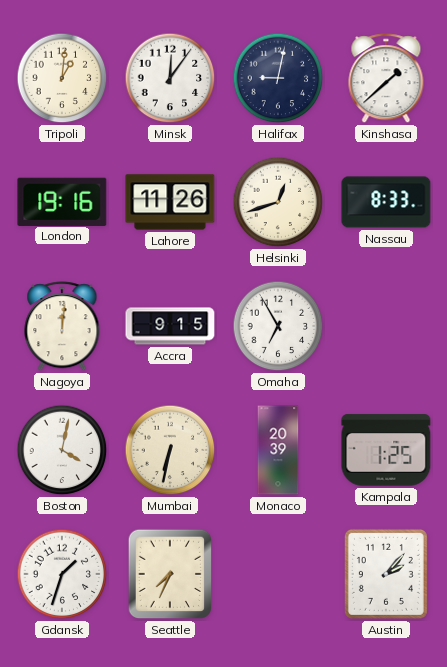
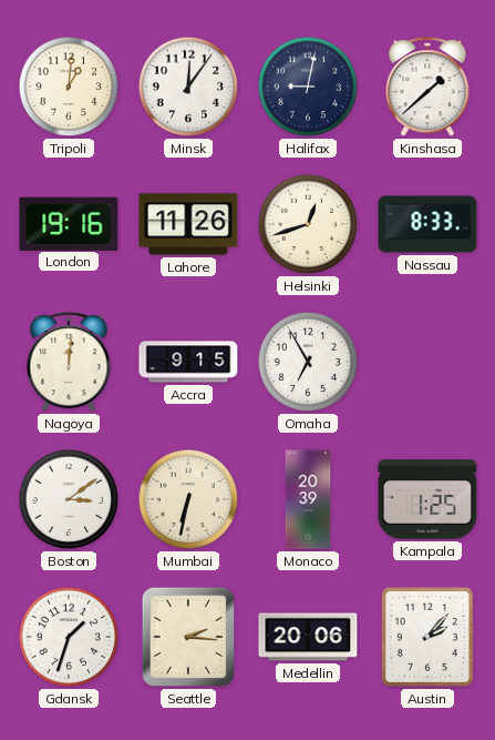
Boston: 4:02 -> 3:09 (69, 499)
Seattle: 7:34 -> 2:16 (188, 637)
Medellin: none -> 20:06 (308, 637)
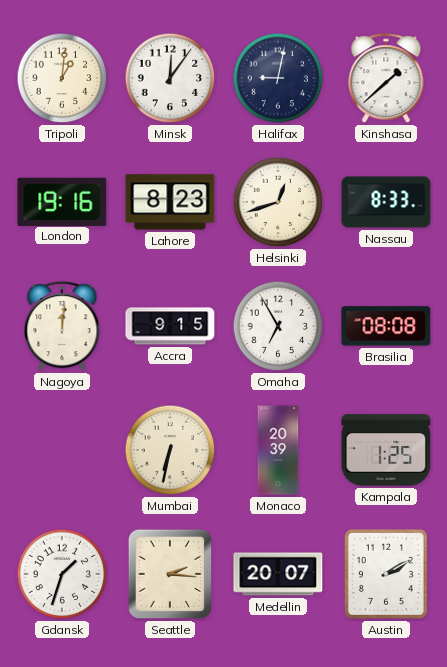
Lahore: 11:26 -> 8:23 (170, 202)
Brasilia: none -> 08:08 (386, 326)
Boston: 3:09 -> none (69, 499)
Medellin: 20:06 -> 20:07 (278, 574)
Austin: 2:07 -> 2:10 (386, 574)
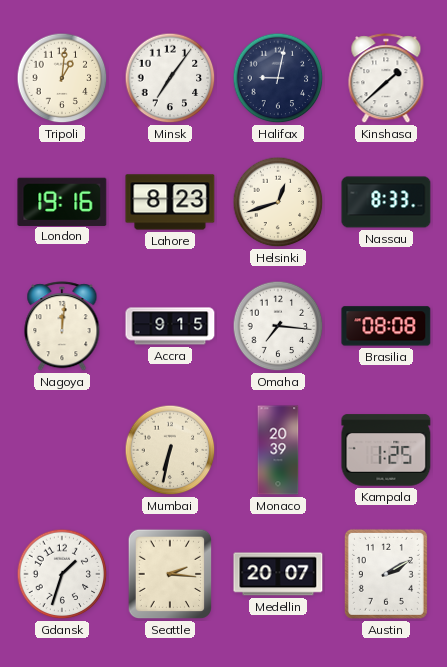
Minsk: 12:06 -> 7:06 (170, 78)
Omaha: 6:55 -> 7:16 (278, 326)
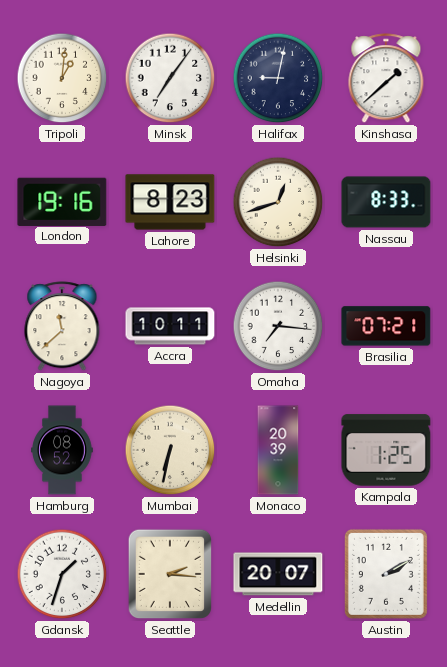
Nagoya: 12:01 -> 11:38 (62, 327)
Accra: 9:15 -> 10:11 (170, 326)
Brasilia: 08:08 -> 07:21 (386, 326)
Hamburg: none -> 08:52 (62, 450)
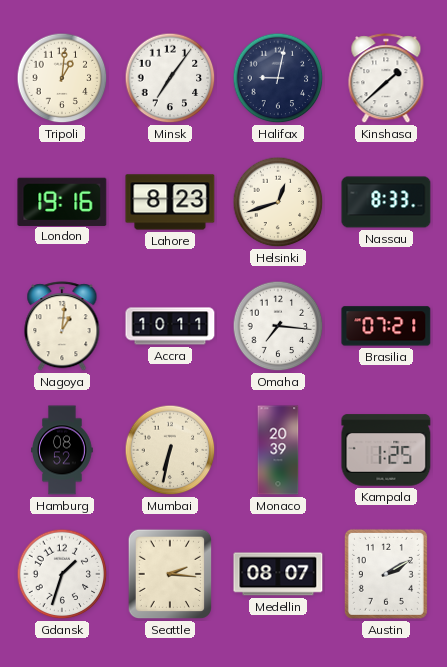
Nagoya: 11:38 -> 1:01 (62, 327)
Medellin: 20:07 -> 08:07 (278, 574)
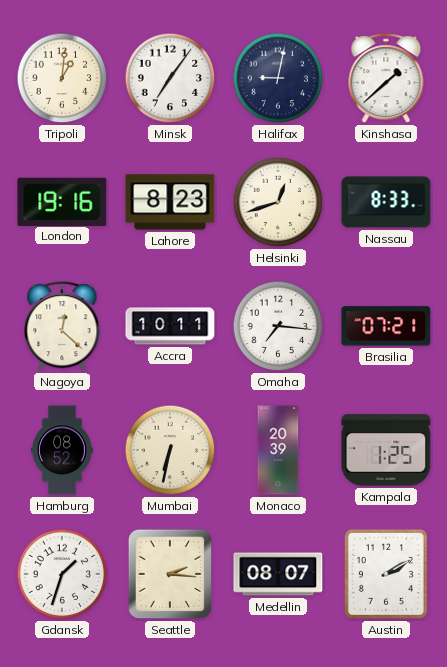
Nagoya: 1:01 -> 12:22 (62, 327)
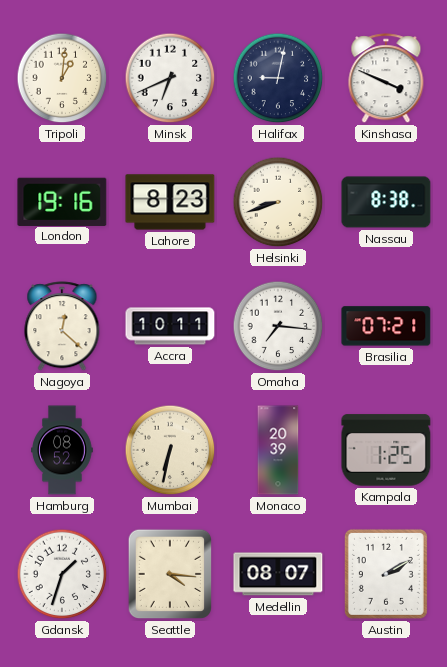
Minsk: 7:06 -> 6:41 (170, 78)
Kinshasa: 1:38 -> 3:49 (386, 79)
Helsinki: 12:42 -> 8:42 (278, 202)
Nassau: 8:33 -> 8:38 (386, 202)
Seattle: 2:16 -> 4:16 (170, 574)
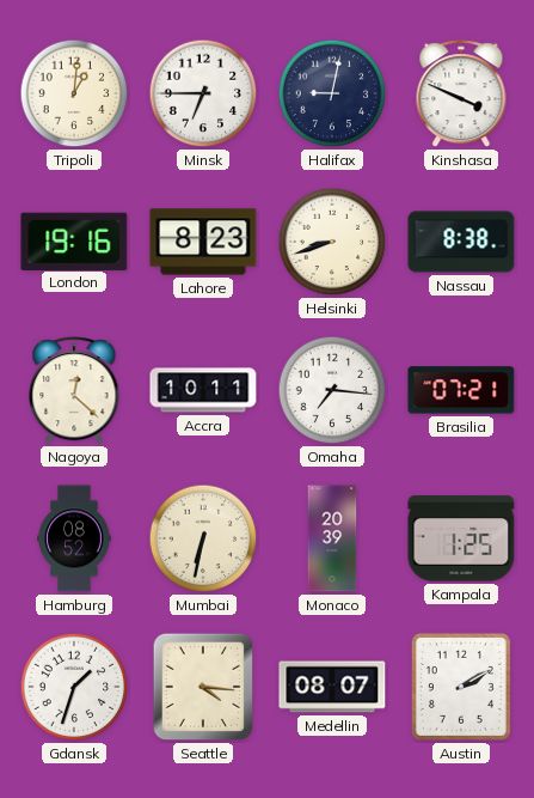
Minsk: 6:41 -> 6:45 (203, 93)
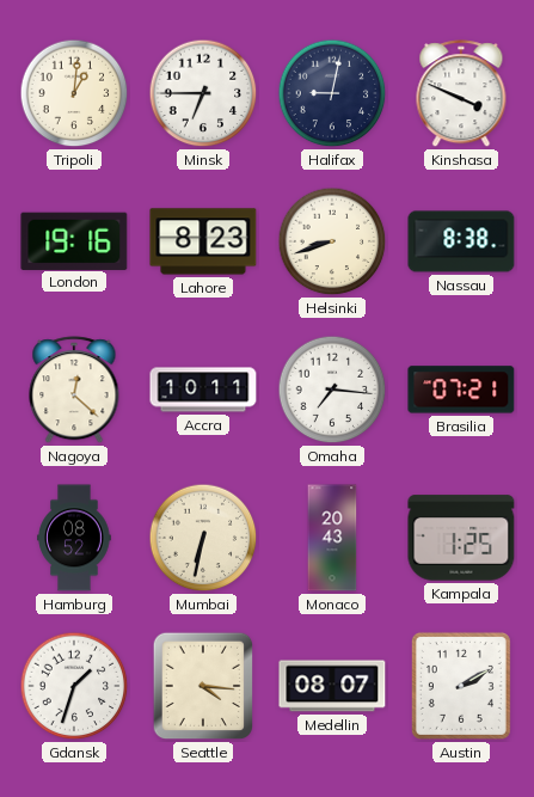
Monaco: 20:39 -> 20:43 (332, 538)
